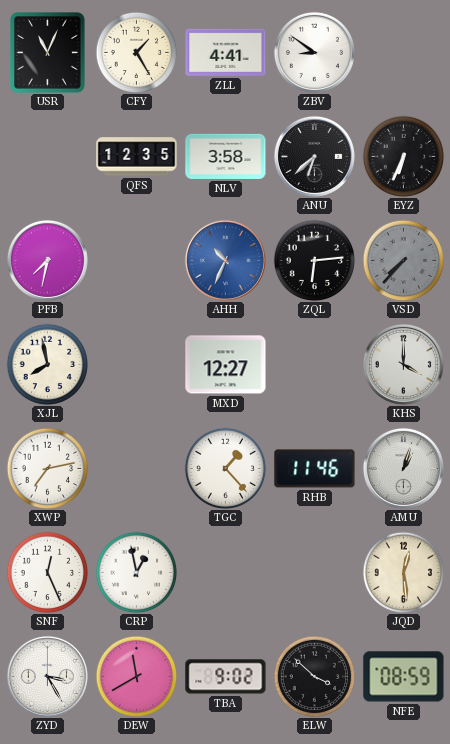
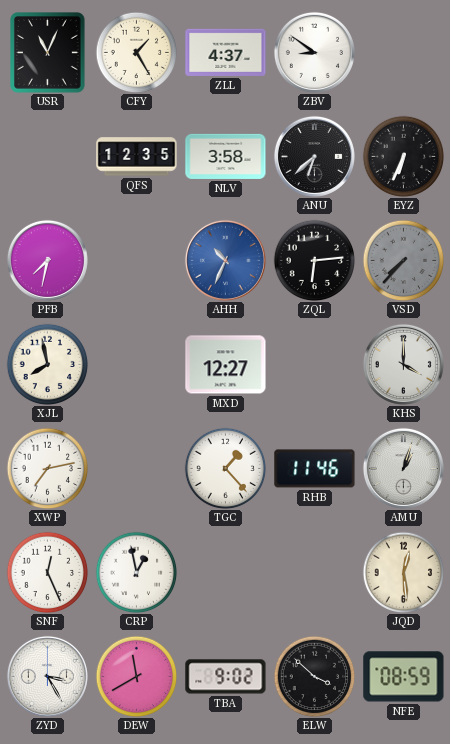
ZLL: 4:41 -> 4:37 (226, 52)
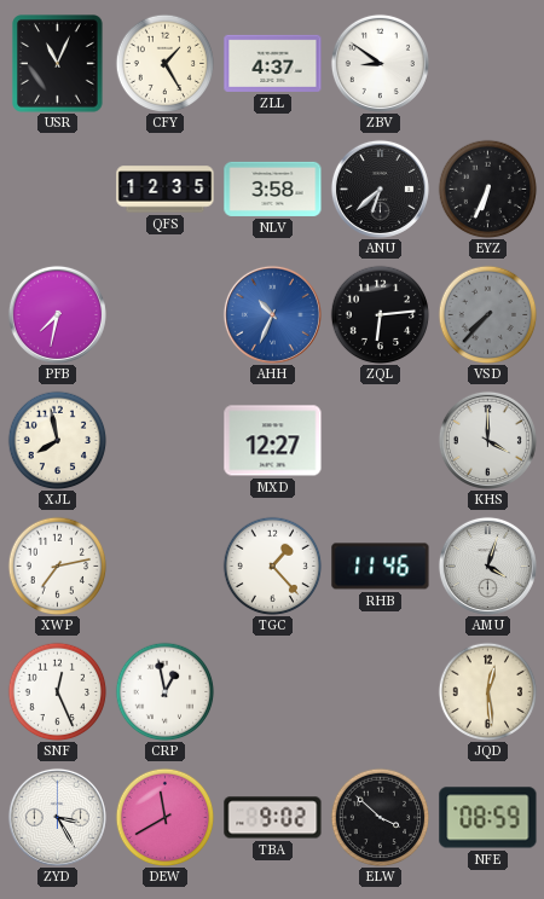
AMU: 1:03 -> 4:03 (487, 565)
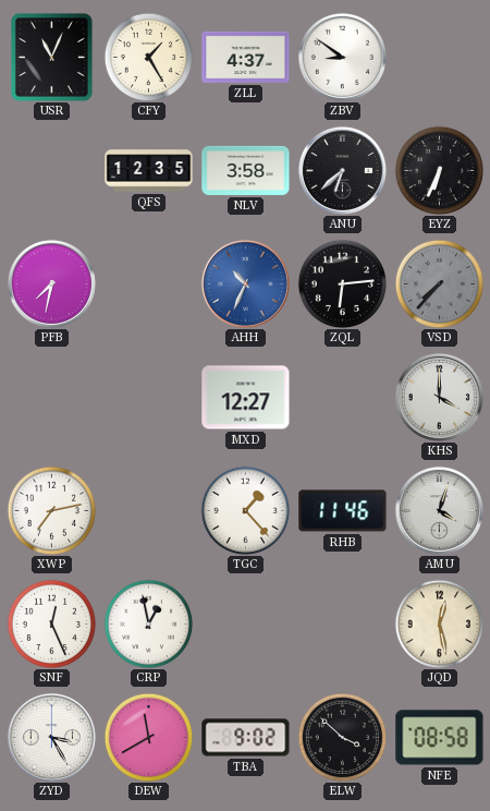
XJL: 7:58 -> none (57, 440)
JQD: 12:29 -> 12:28 (439, 624)
NFE: 08:59 -> 08:58 (440, 738)
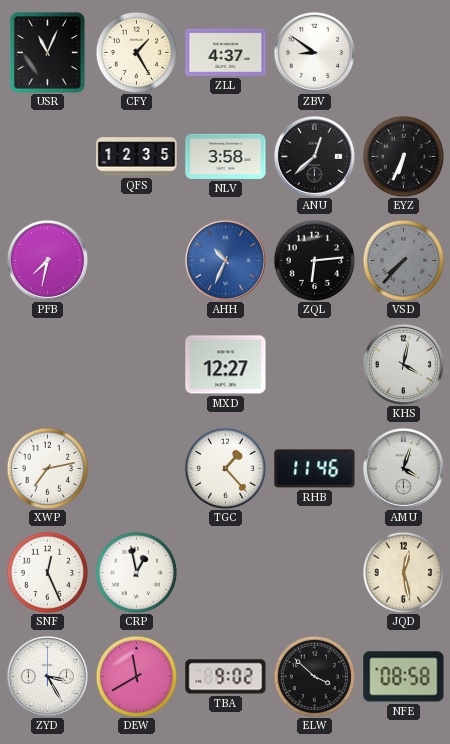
ANU: 6:38 -> 12:38 (314, 156)
KHS: 4:00 -> 4:02 (403, 364)
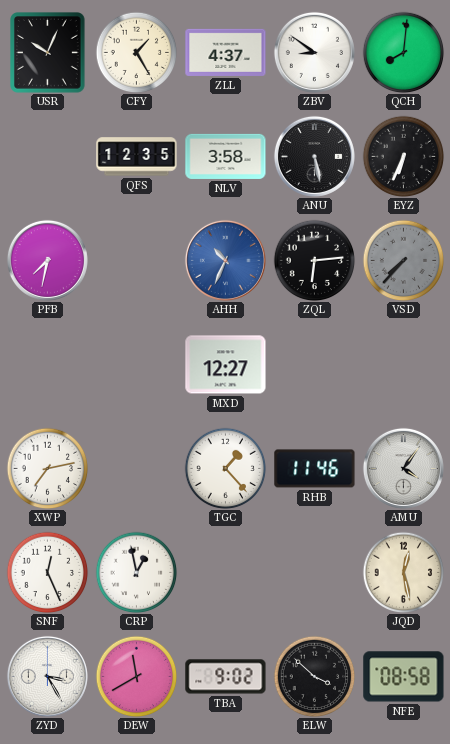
USR: 11:04 -> 10:04 (48, 53)
QCH: none -> 8:01 (403, 52)
ANU: 12:38 -> 5:28 (314, 156)
KHS: 4:02 -> none (403, 364)
AMU: 4:03 -> 4:06 (403, 468)
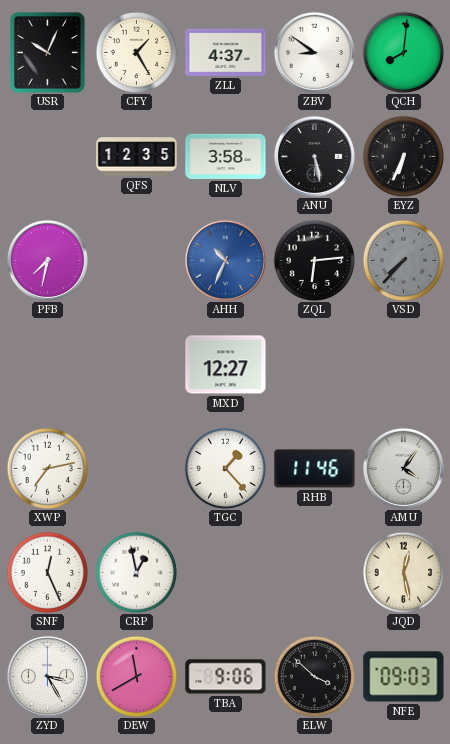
TBA: 9:02 -> 9:06 (226, 677)
NFE: 08:58 -> 09:03 (404, 677)
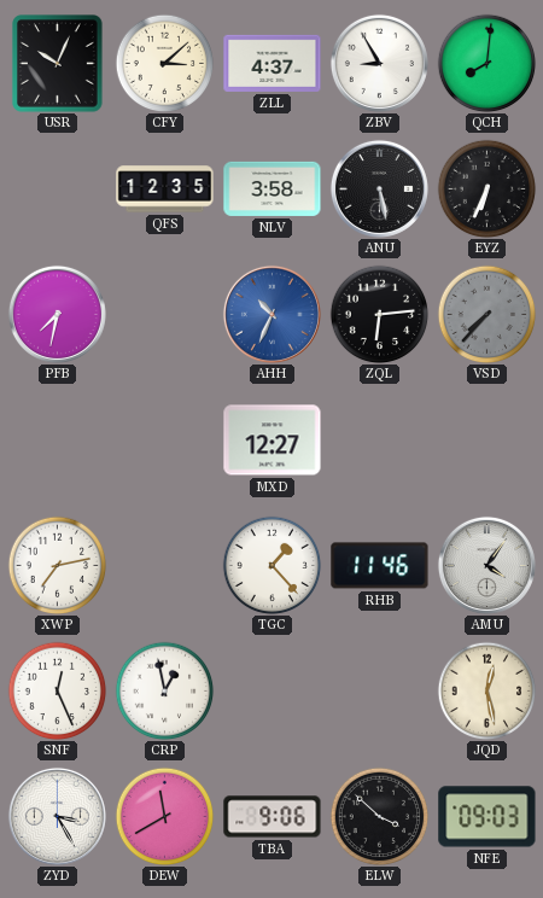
CFY: 1:25 -> 3:08 (164, 63)
ZBV: 8:51 -> 8:55 (379, 63)
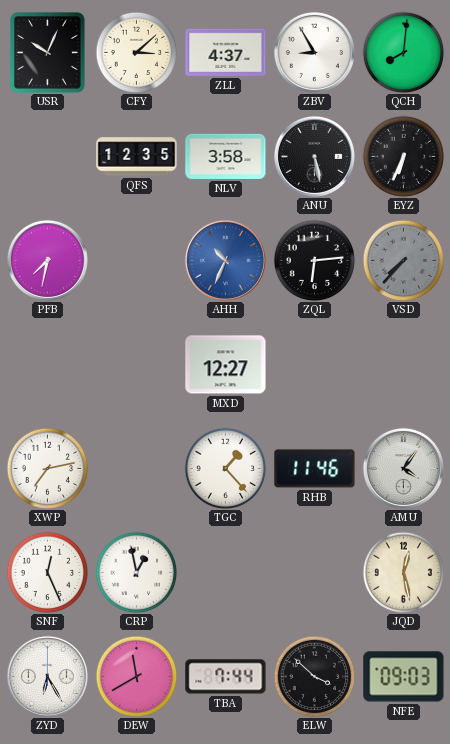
ZYD: 3:25 -> 6:25 (47, 676)
TBA: 9:06 -> 7:44 (226, 677)
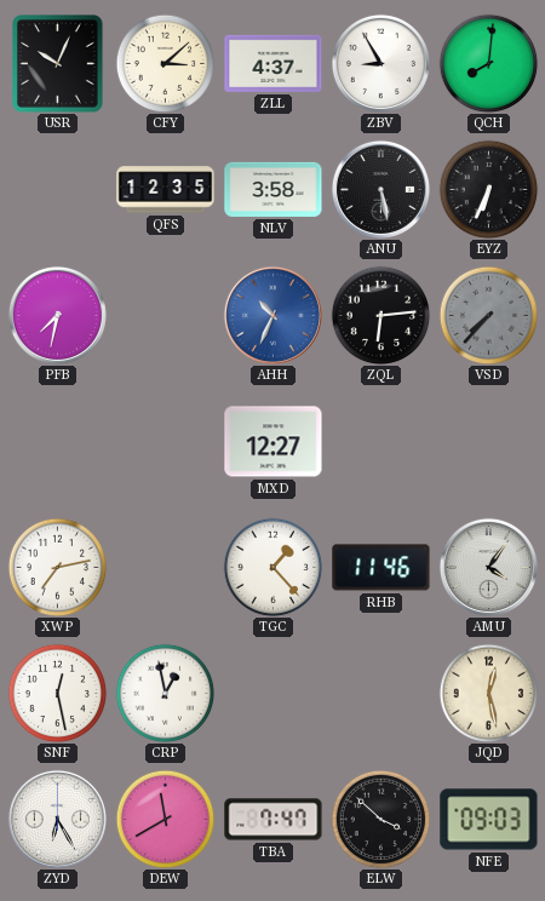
SNF: 12:26 -> 12:28 (57, 693)
TBA: 7:44 -> 7:47 (274, 820)
